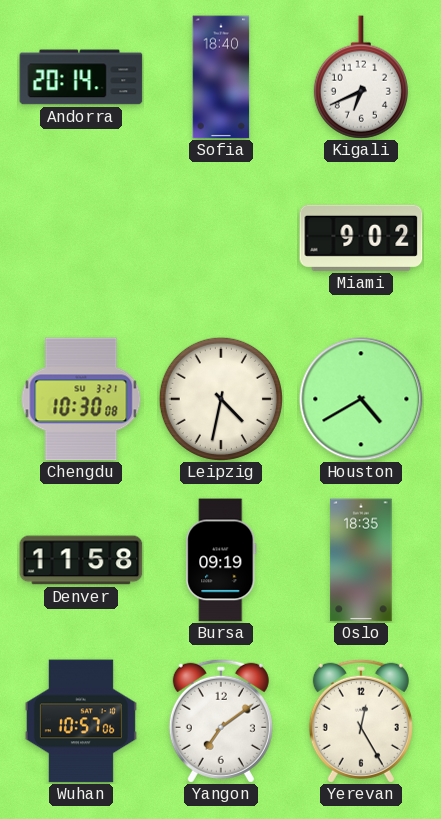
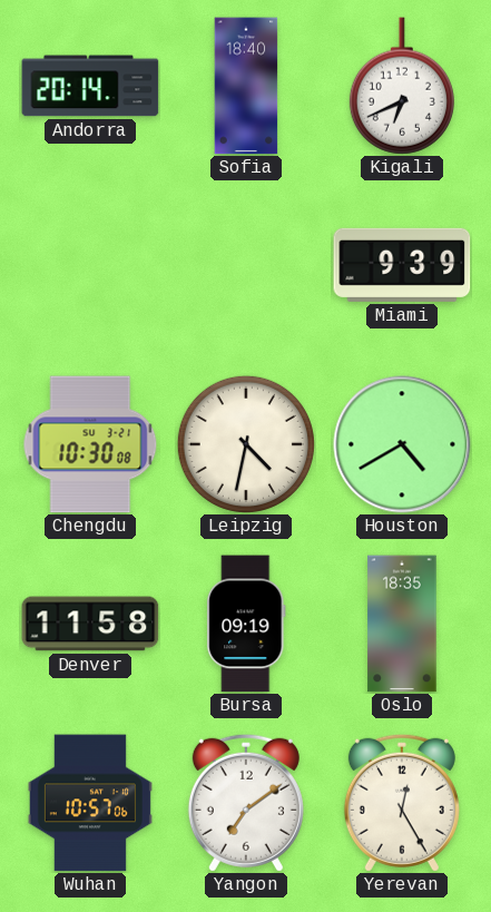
Miami: 9:02 -> 9:39 (402, 265)
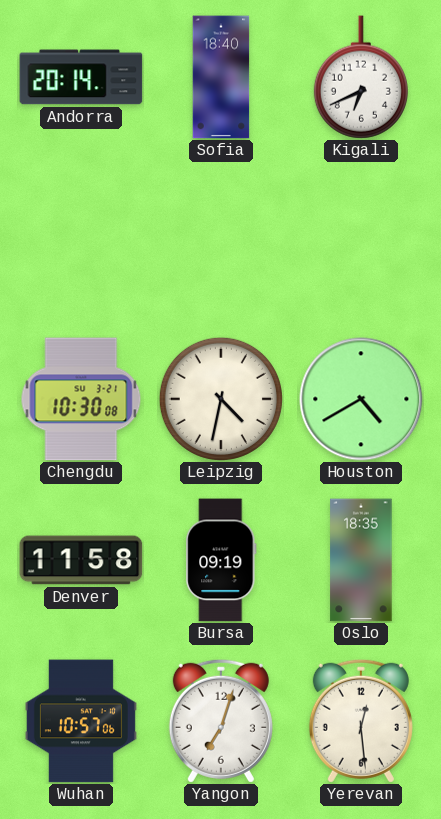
Miami: 9:39 -> none (402, 265)
Yangon: 7:09 -> 7:03 (221, 721)
Yerevan: 12:25 -> 12:29 (361, 721)
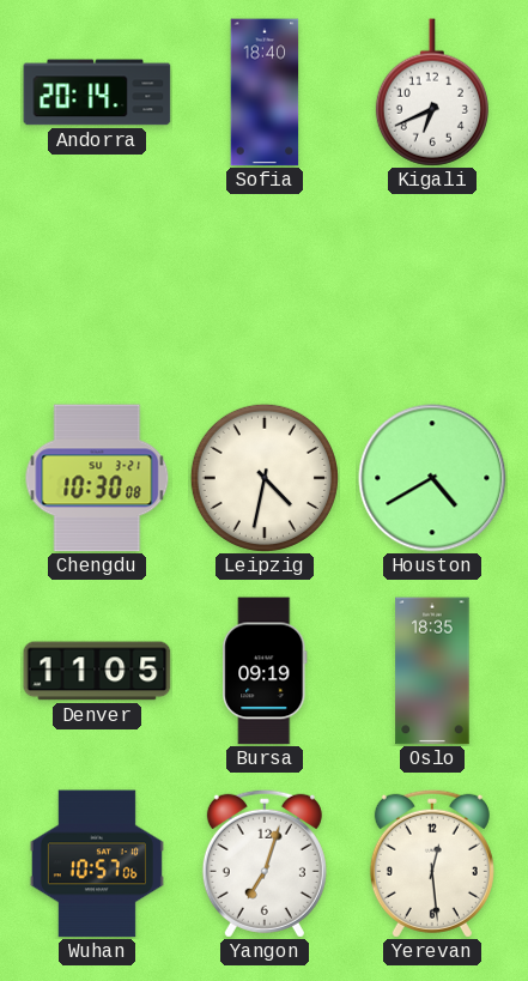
Denver: 11:58 -> 11:05 (97, 671)
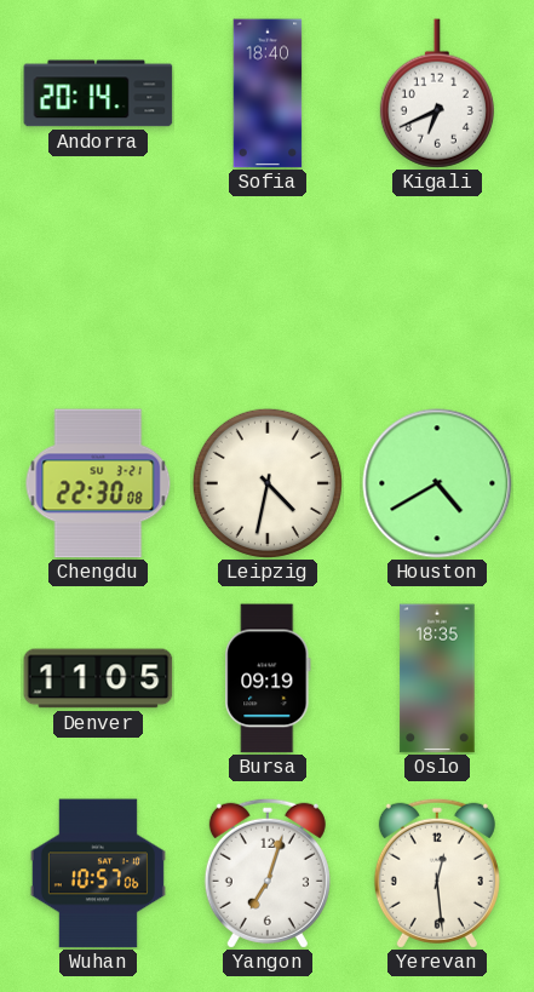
Chengdu: 10:30 -> 22:30 (98, 483)
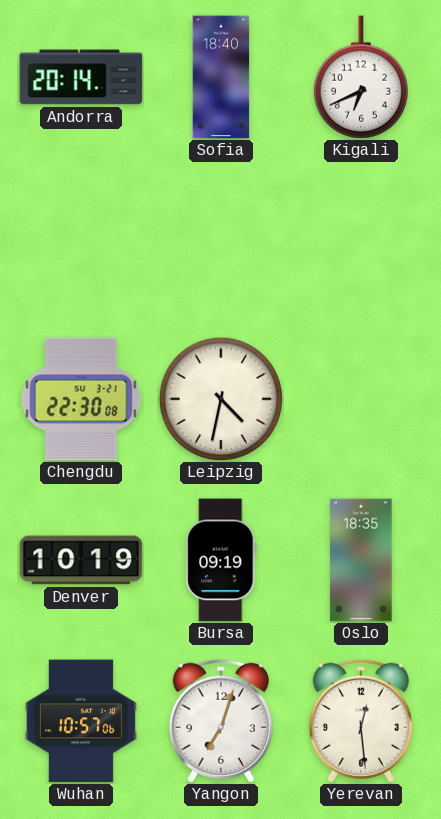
Houston: 4:40 -> none (437, 483)
Denver: 11:05 -> 10:19 (81, 560)
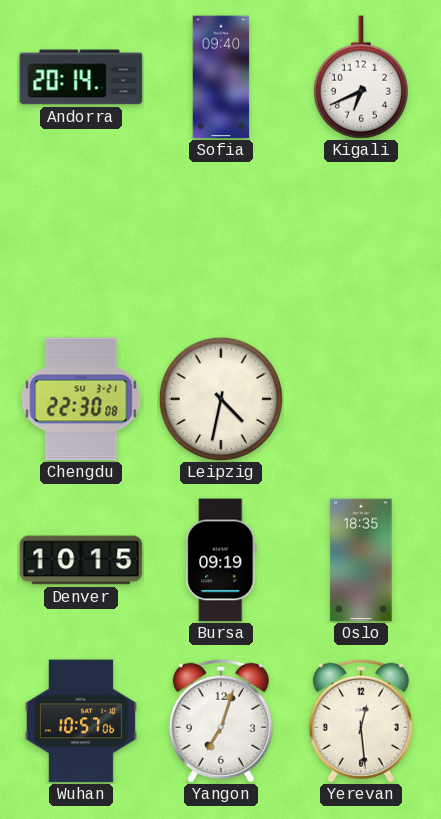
Sofia: 18:40 -> 09:40 (221, 77)
Denver: 10:19 -> 10:15 (81, 560)
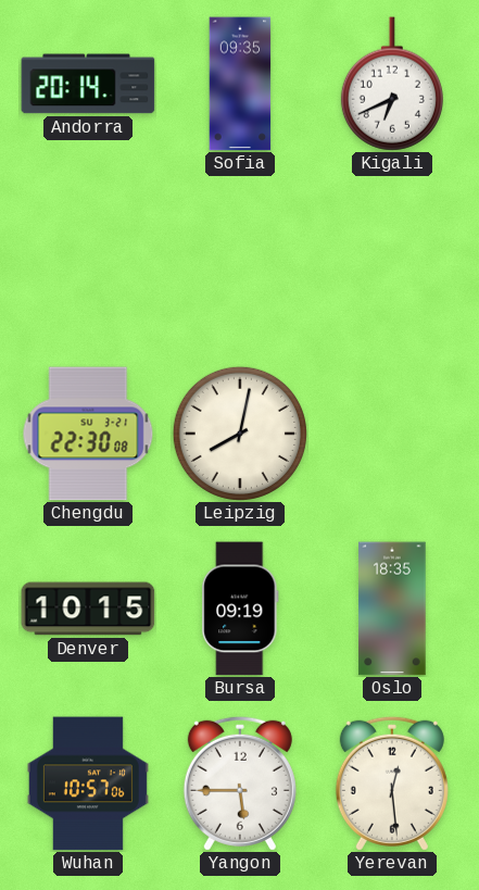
Sofia: 09:40 -> 09:35 (240, 84)
Leipzig: 4:32 -> 8:02 (240, 434)
Yangon: 7:03 -> 5:45 (240, 784)
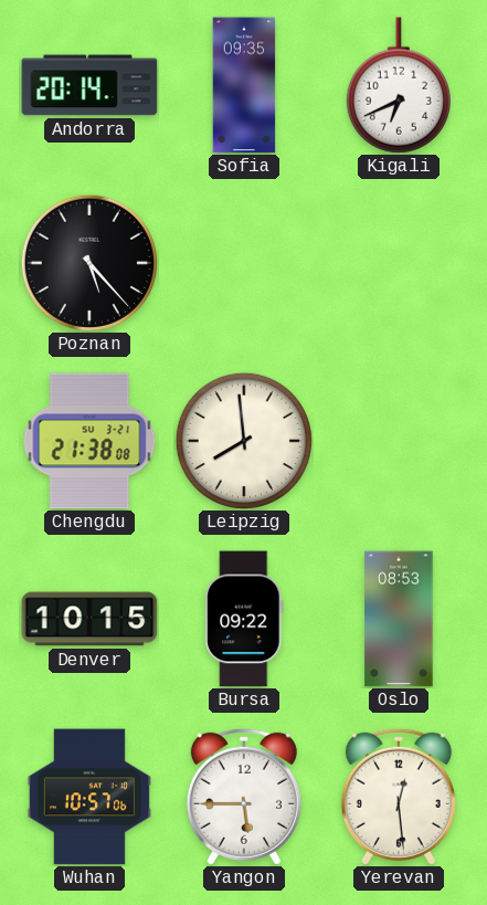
Poznan: none -> 5:23 (89, 263)
Chengdu: 22:30 -> 21:38 (89, 441)
Leipzig: 8:02 -> 7:59 (244, 441)
Bursa: 09:19 -> 09:22 (244, 619)
Oslo: 18:35 -> 08:53 (399, 619)
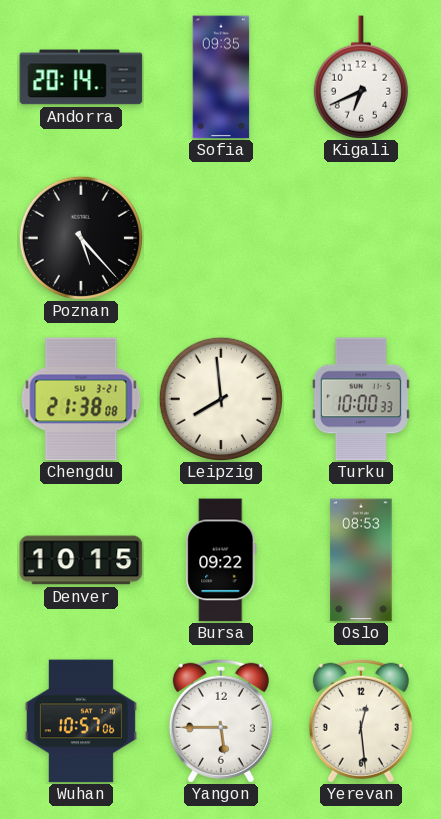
Turku: none -> 10:00 (361, 399)
